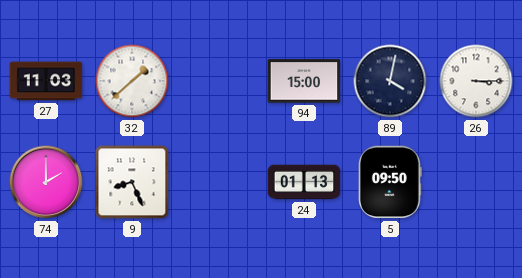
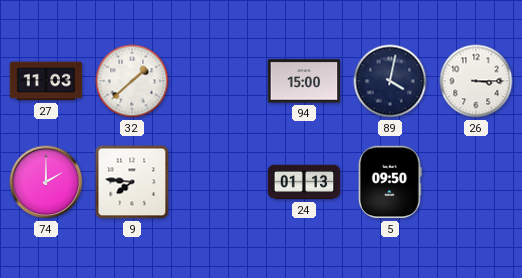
9: 8:26 -> 7:46 (132, 182)
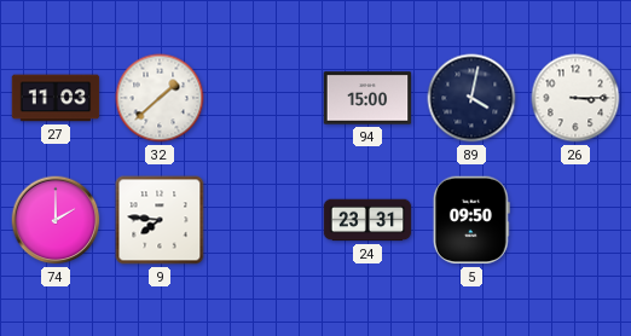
24: 01:13 -> 23:31 (367, 220)
